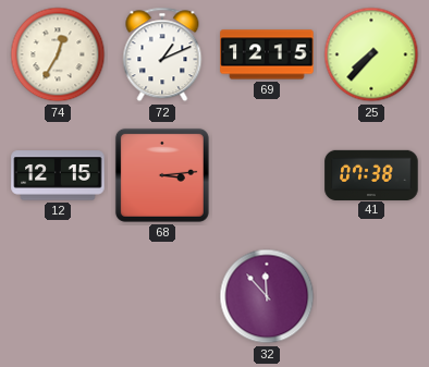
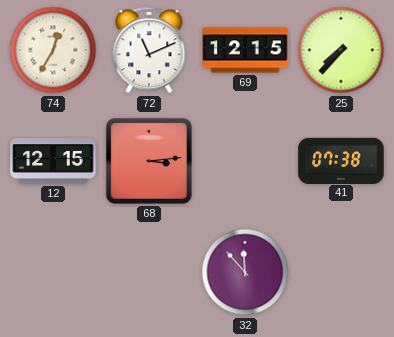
72: 1:11 -> 11:11 (149, 50)
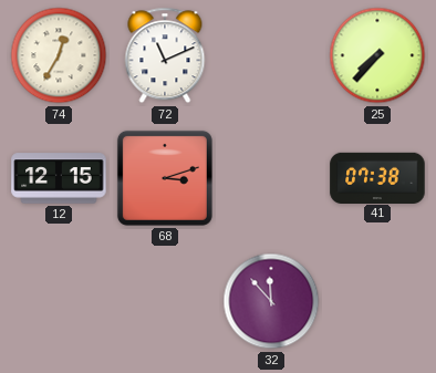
69: 12:15 -> none (245, 50)
68: 3:14 -> 3:12 (165, 178)
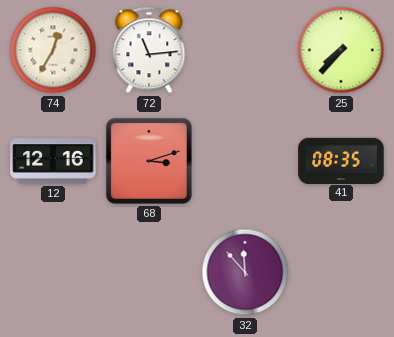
72: 11:11 -> 11:14 (149, 50)
12: 12:15 -> 12:16 (53, 161)
41: 07:38 -> 08:35 (341, 160)
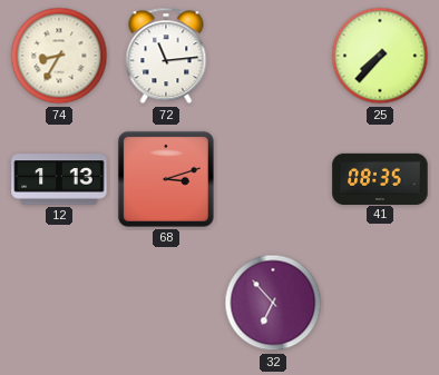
74: 12:35 -> 8:35 (59, 56)
12: 12:16 -> 1:13 (59, 179)
32: 11:53 -> 6:53 (273, 303)
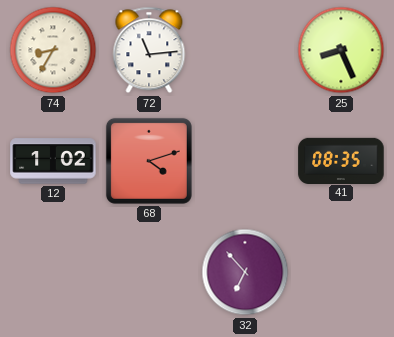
25: 7:37 -> 8:26 (341, 50)
12: 1:13 -> 1:02 (53, 161)
68: 3:12 -> 4:12 (149, 161)
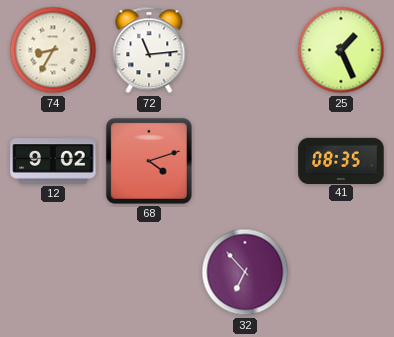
25: 8:26 -> 1:26 (341, 50)
12: 1:02 -> 9:02 (53, 161)
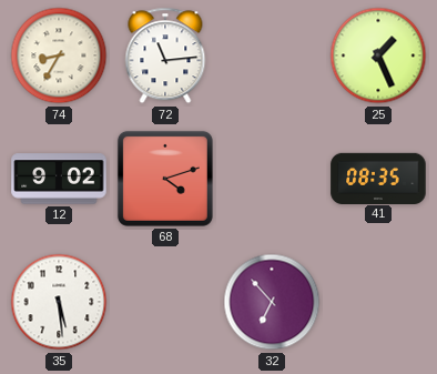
35: none -> 5:29 (59, 302)
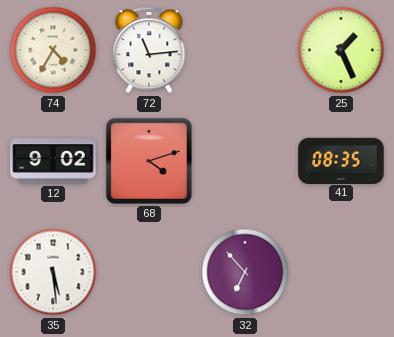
74: 8:35 -> 4:35 (53, 50)
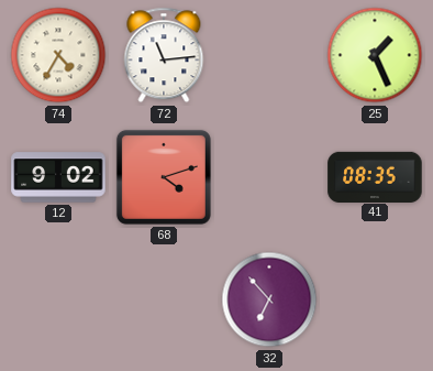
35: 5:29 -> none (53, 272)
